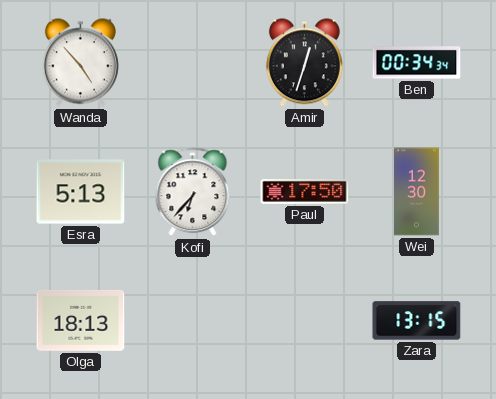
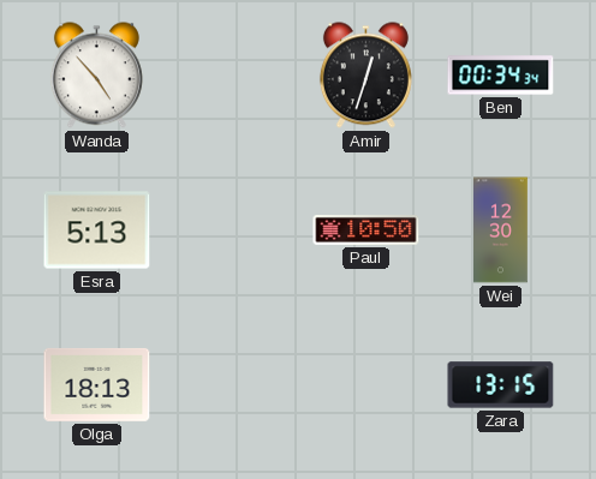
Kofi: 6:37 -> none (193, 192)
Paul: 17:50 -> 10:50 (366, 230)
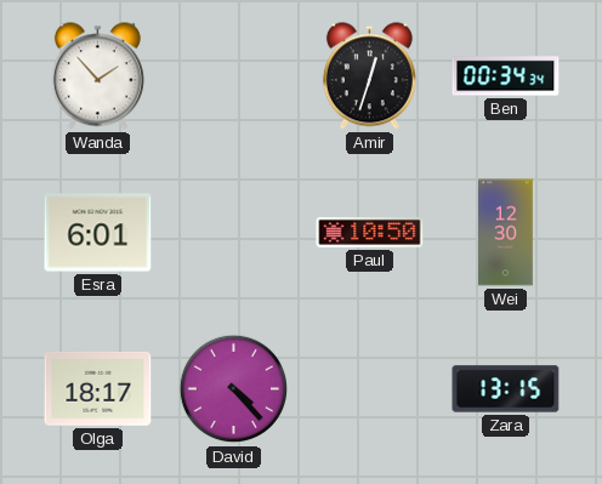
Wanda: 4:53 -> 1:53 (97, 76)
Esra: 5:13 -> 6:01 (98, 233)
Olga: 18:13 -> 18:17 (98, 388)
David: none -> 4:23 (234, 389)
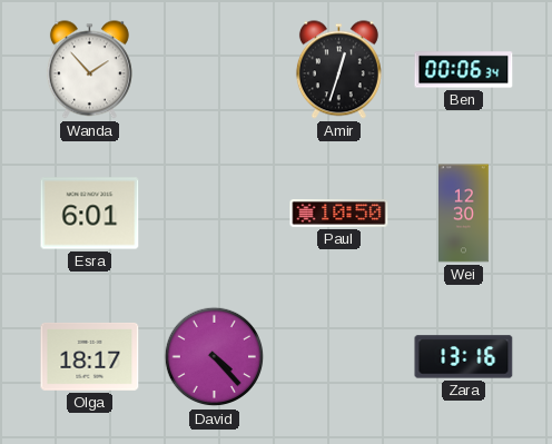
Ben: 00:34 -> 00:06 (464, 70)
Zara: 13:15 -> 13:16 (464, 357)
